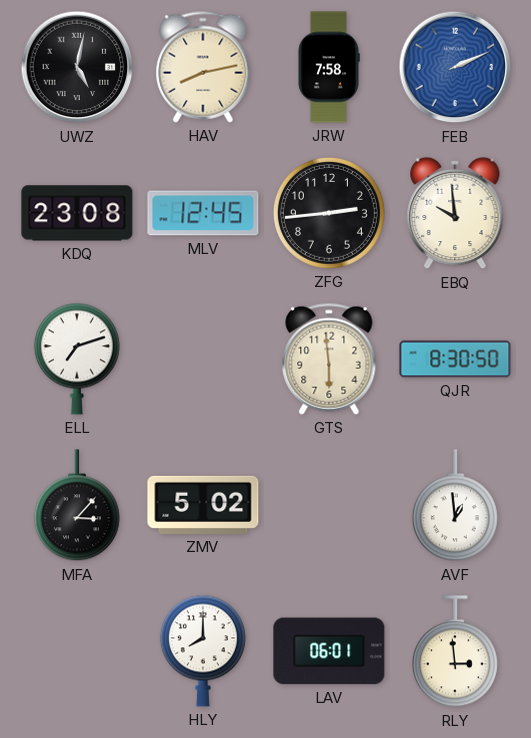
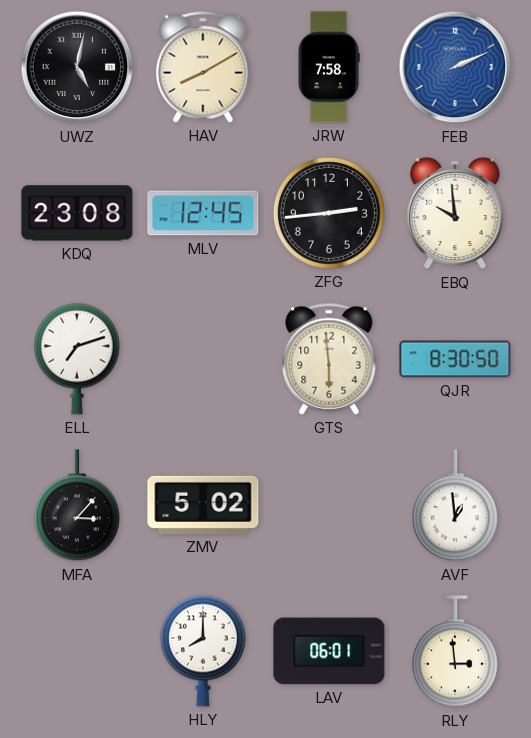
HAV: 8:13 -> 8:10 (203, 67)
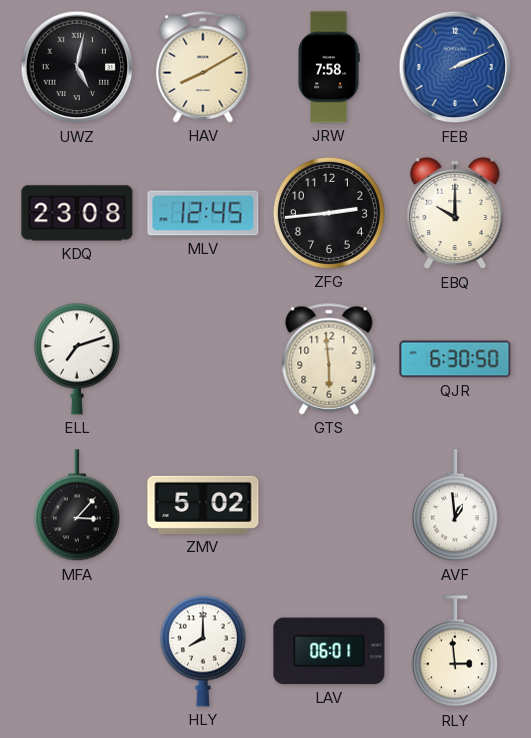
EBQ: 9:59 -> 10:00 (455, 213)
QJR: 8:30 -> 6:30 (455, 359)
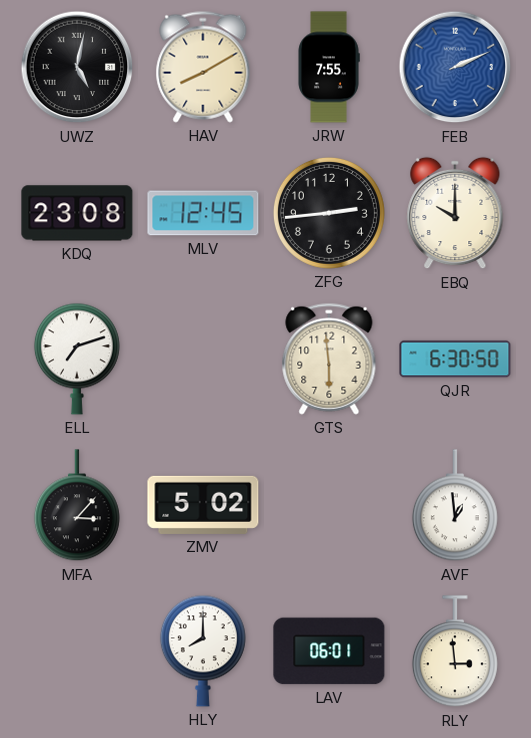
JRW: 7:58 -> 7:55 (329, 67)
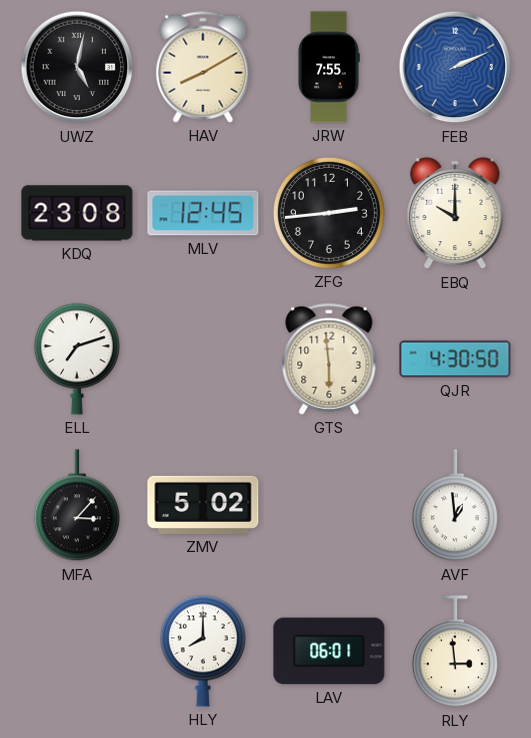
QJR: 6:30 -> 4:30 (455, 359)
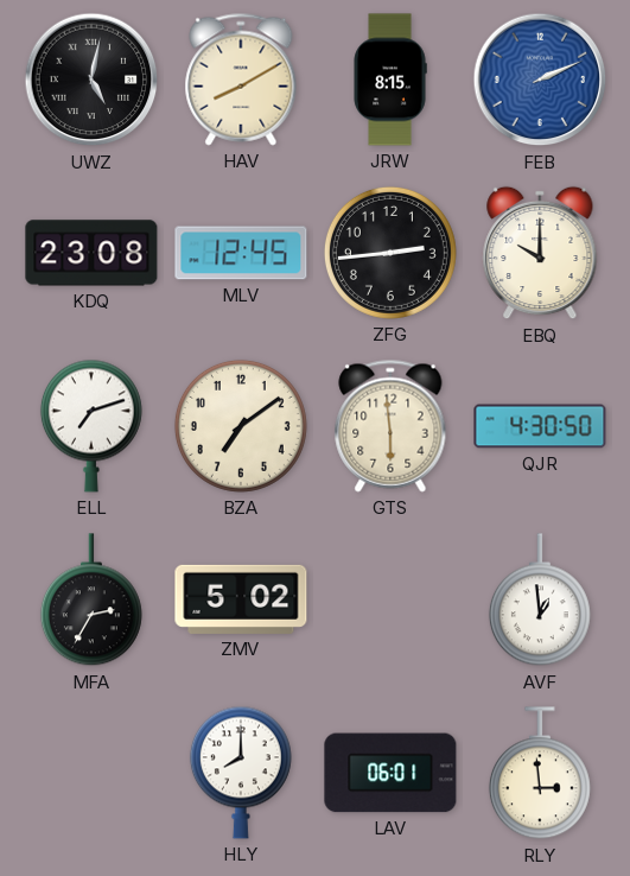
JRW: 7:55 -> 8:15 (390, 80)
BZA: none -> 7:09 (241, 426)
MFA: 3:07 -> 2:35 (91, 601)
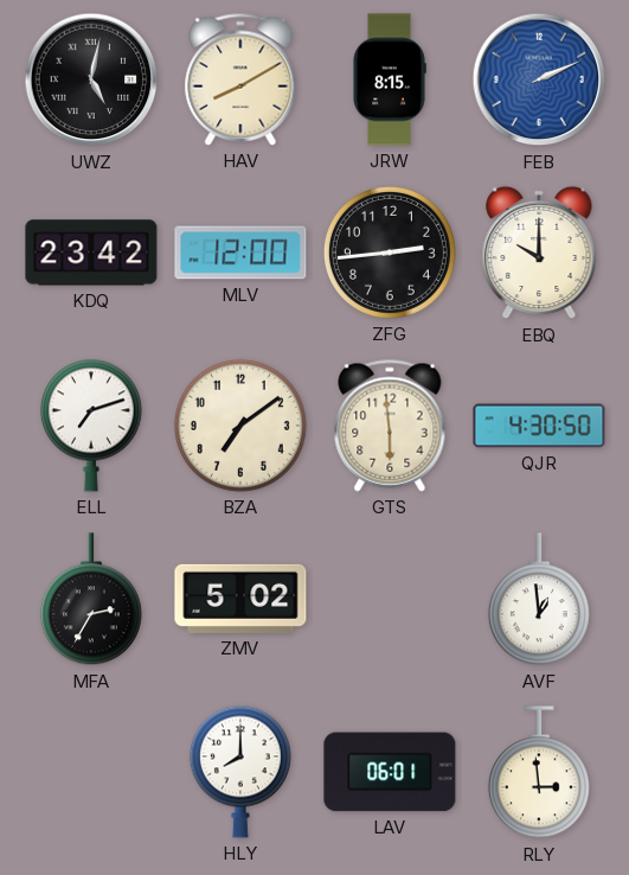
KDQ: 23:08 -> 23:42 (91, 253)
MLV: 12:45 -> 12:00 (240, 253)
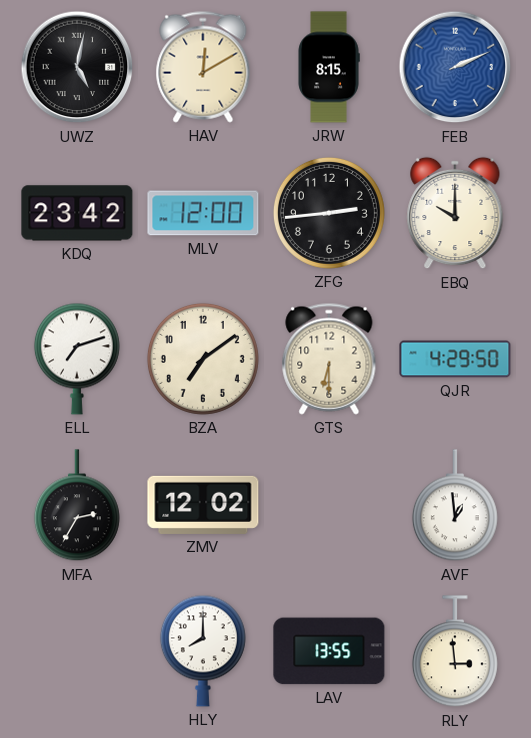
HAV: 8:10 -> 12:10 (203, 67)
GTS: 5:59 -> 6:30 (329, 359)
QJR: 4:30 -> 4:29 (455, 359)
ZMV: 5:02 -> 12:02 (203, 505)
LAV: 06:01 -> 13:55 (329, 651)
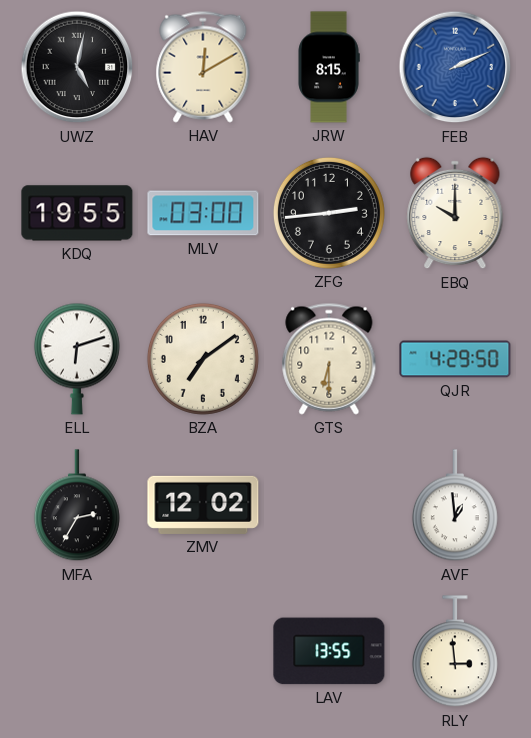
KDQ: 23:42 -> 19:55 (77, 213)
MLV: 12:00 -> 03:00 (203, 213)
ELL: 7:12 -> 6:12 (77, 359)
HLY: 8:00 -> none (203, 651)
